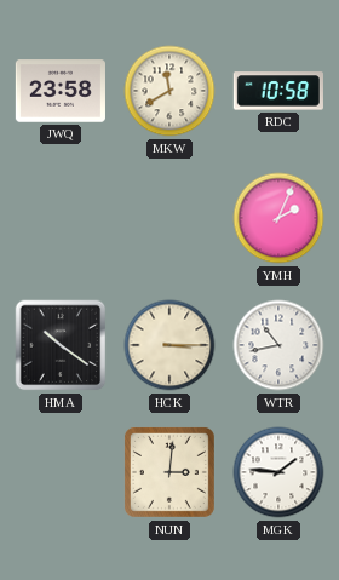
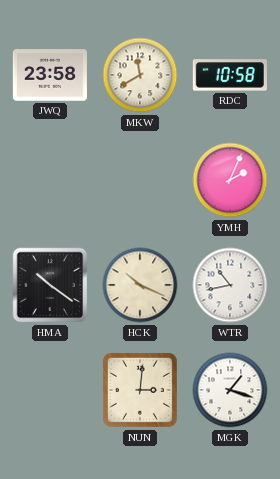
HCK: 3:15 -> 10:19 (140, 285)
MGK: 1:46 -> 1:18 (230, 390)
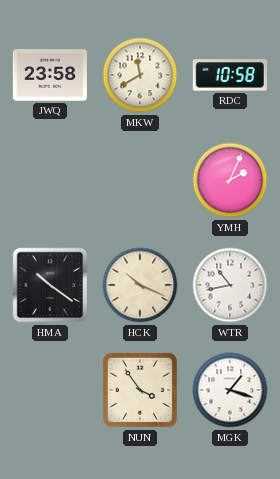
NUN: 3:01 -> 3:54 (140, 390)
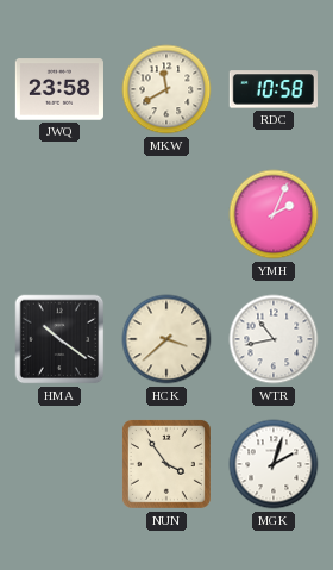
HCK: 10:19 -> 3:38 (166, 339)
MGK: 1:18 -> 2:03 (274, 464)
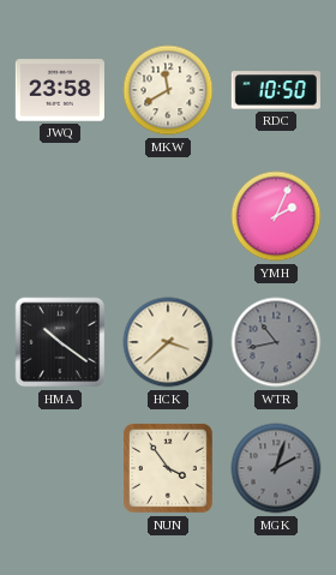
RDC: 10:58 -> 10:50 (276, 90)
WTR dial: white -> grey (276, 342)
MGK dial: white -> grey (276, 468)
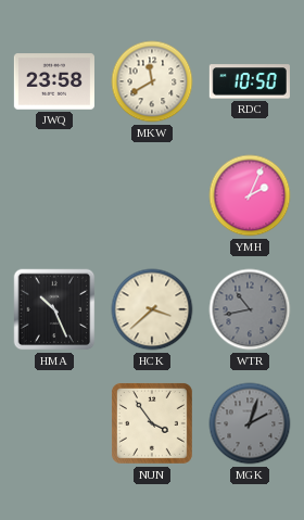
HMA: 10:21 -> 10:26 (54, 309)
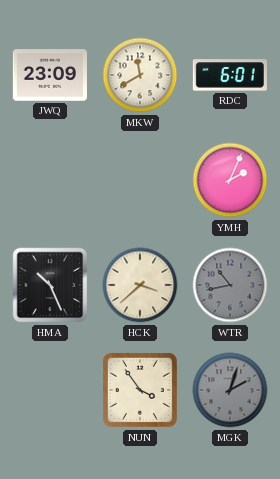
JWQ: 23:58 -> 23:09 (49, 75)
RDC: 10:50 -> 6:01 (230, 75)
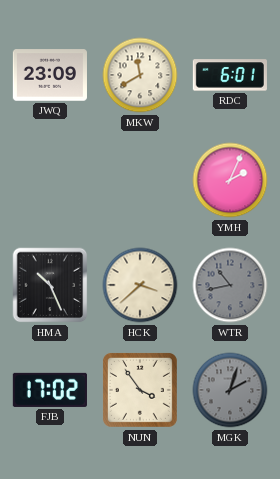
FJB: none -> 17:02 (50, 390)
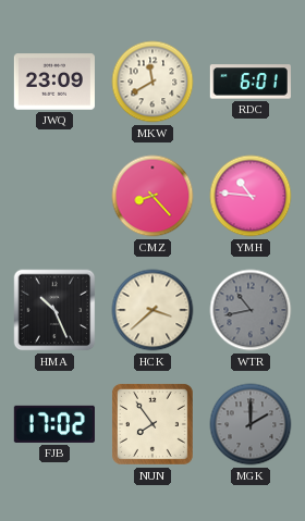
CMZ: none -> 8:23 (152, 196)
YMH: 2:04 -> 10:46 (251, 196)
NUN: 3:54 -> 7:54 (152, 424)
MGK: 2:03 -> 2:00 (251, 424)
